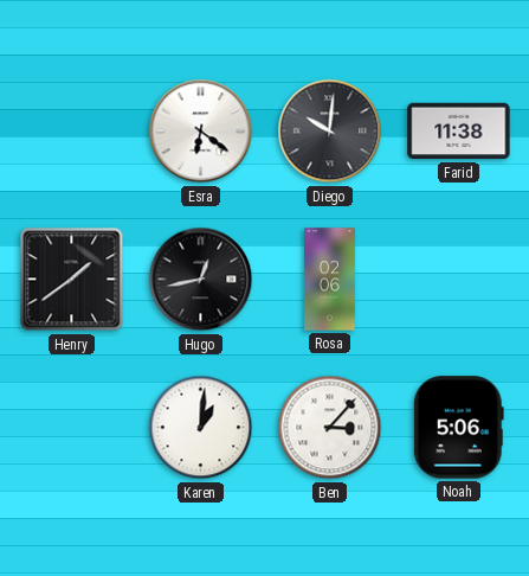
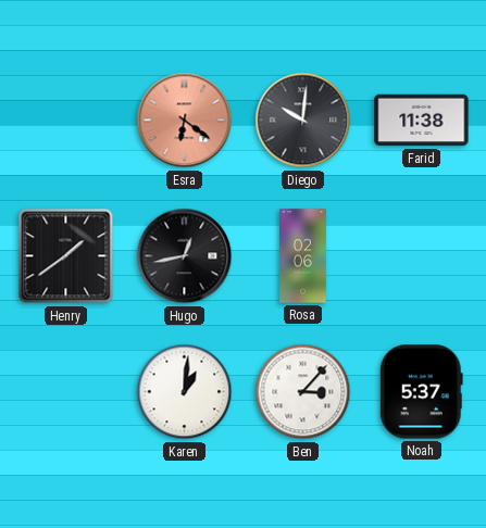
Esra dial: white -> salmon (185, 121)
Noah: 5:06 -> 5:37 (421, 392)
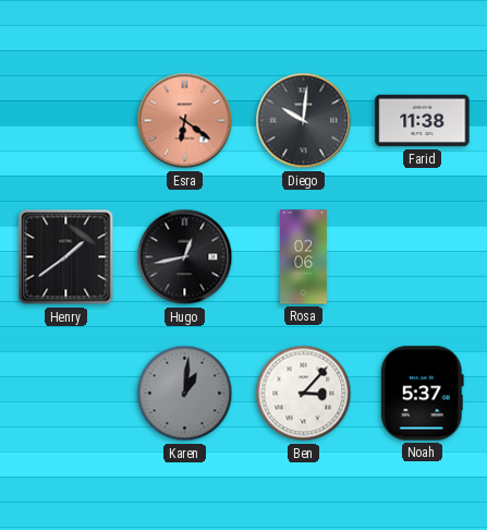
Karen dial: white -> grey (185, 394)
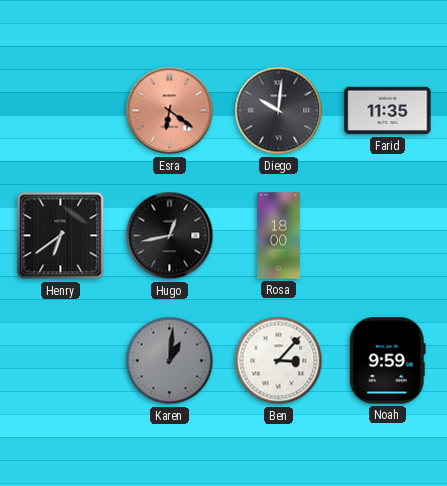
Farid: 11:38 -> 11:35 (388, 111)
Henry: 1:39 -> 6:39 (61, 236)
Rosa: 02:06 -> 18:00 (279, 236)
Noah: 5:37 -> 9:59 (387, 361)
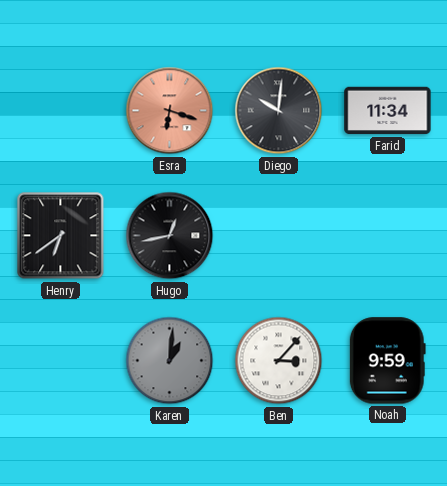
Esra: 6:21 -> 6:18 (170, 111)
Farid: 11:35 -> 11:34 (388, 111)
Rosa: 18:00 -> none (279, 236)
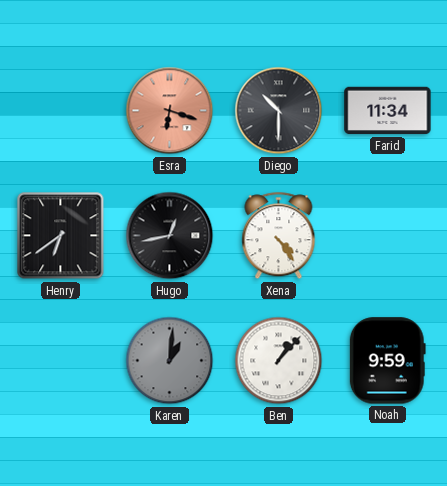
Diego: 10:01 -> 10:30 (279, 111)
Xena: none -> 4:24 (279, 236)
Ben: 3:07 -> 1:07 (279, 361)
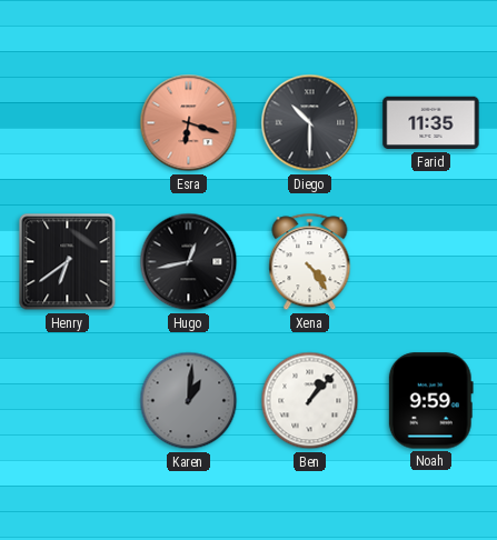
Farid: 11:34 -> 11:35 (431, 123)
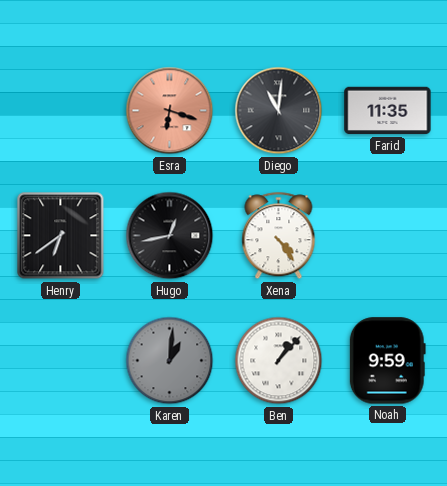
Diego: 10:30 -> 11:01 (279, 111)
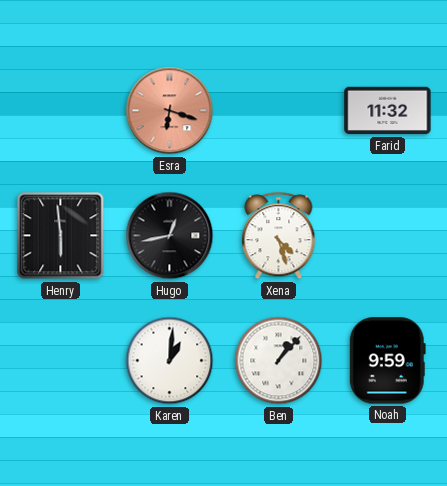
Diego: 11:01 -> none (279, 111)
Farid: 11:35 -> 11:32 (388, 111)
Henry: 6:39 -> 5:59 (61, 236)
Xena: 4:24 -> 4:27 (279, 236)
Karen dial: grey -> white (170, 361)
